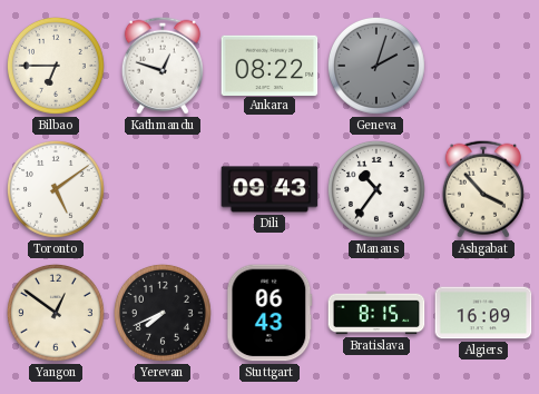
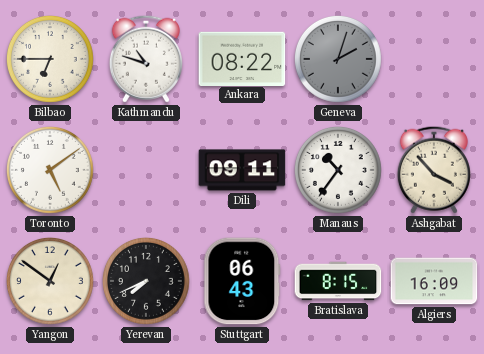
Kathmandu: 12:48 -> 10:48 (146, 59)
Dili: 09:43 -> 09:11 (242, 170)
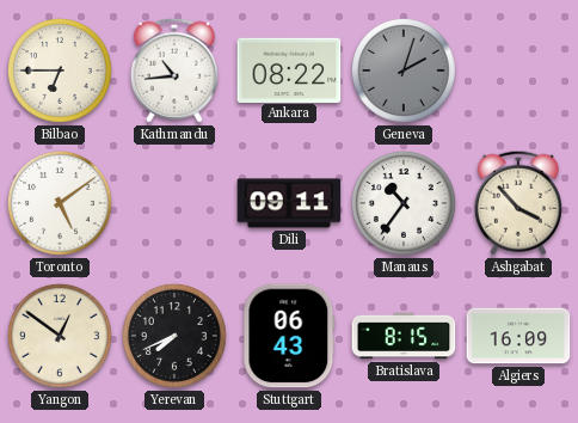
Kathmandu: 10:48 -> 10:44 (174, 70)
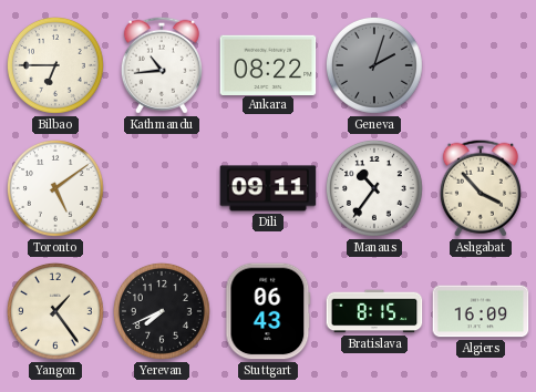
Yangon: 12:51 -> 1:24 (55, 311)
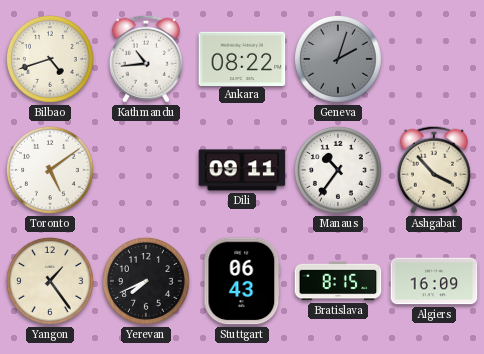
Bilbao: 6:45 -> 4:42 (50, 59)
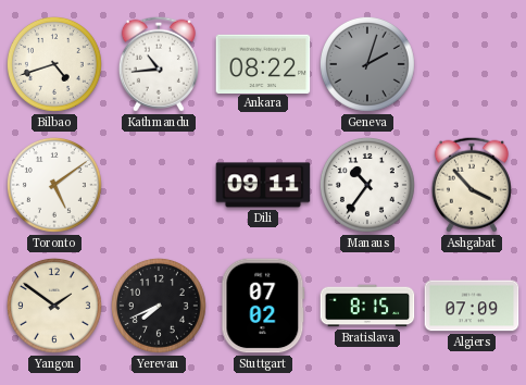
Yangon: 1:24 -> 1:51 (54, 306)
Stuttgart: 06:43 -> 07:02 (263, 306)
Algiers: 16:09 -> 07:09 (472, 306)
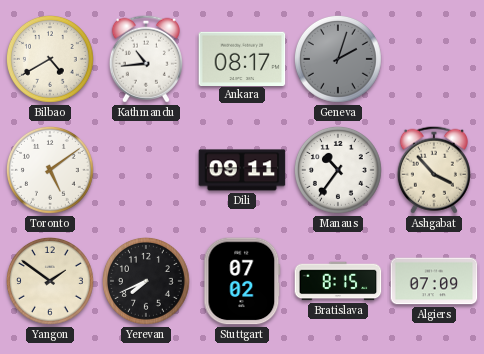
Bilbao: 4:42 -> 4:40 (50, 59)
Ankara: 08:22 -> 08:17 (242, 58)
